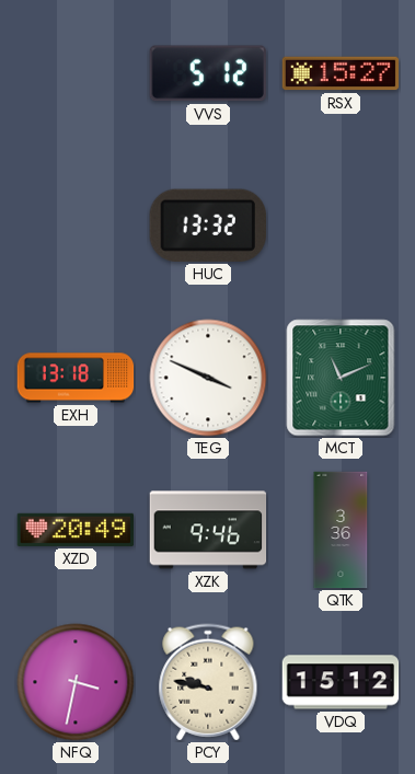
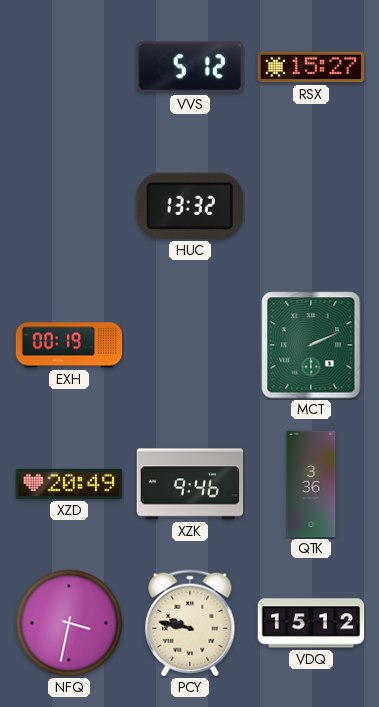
EXH: 13:18 -> 00:19 (69, 345)
TEG: 3:49 -> none (208, 378)
MCT: 11:11 -> 2:11 (311, 345)
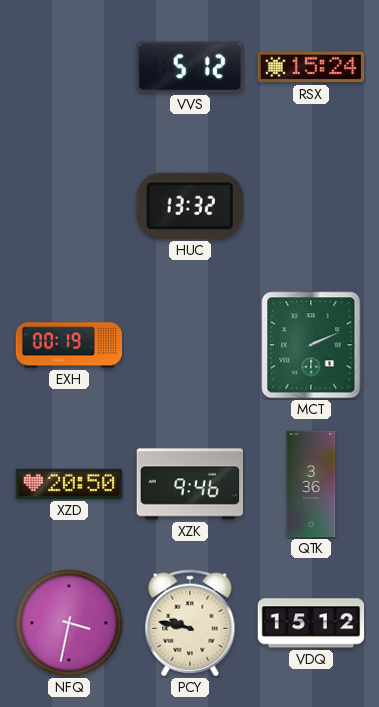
RSX: 15:27 -> 15:24 (311, 67)
XZD: 20:49 -> 20:50 (69, 484)
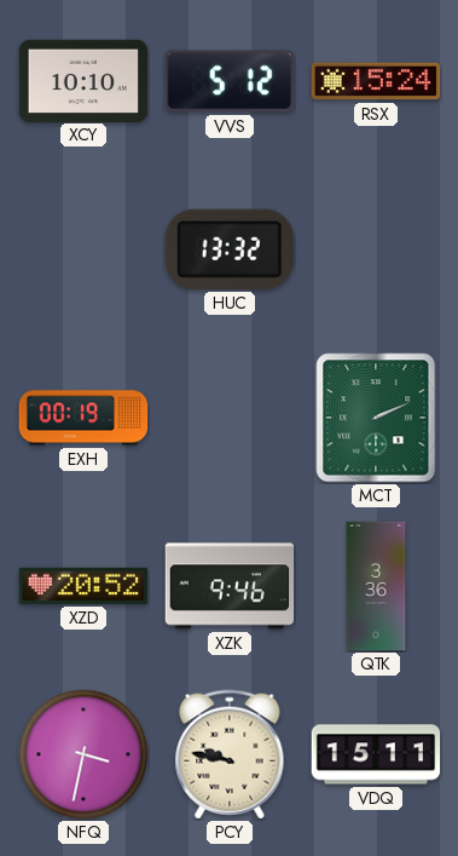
XCY: none -> 10:10 (83, 80)
XZD: 20:50 -> 20:52 (83, 586)
VDQ: 15:12 -> 15:11 (376, 754)
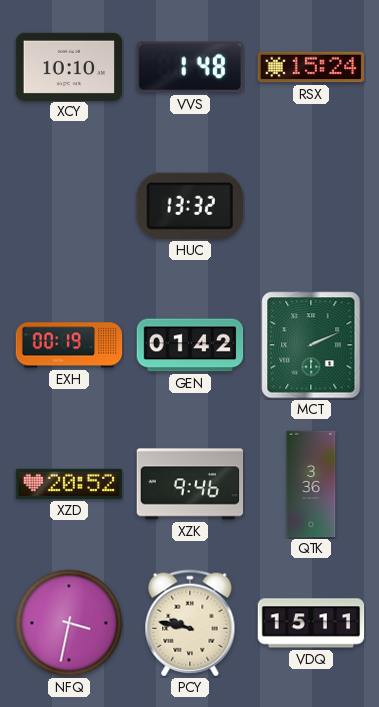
VVS: 5:12 -> 1:48 (190, 67)
GEN: none -> 01:42 (190, 345)
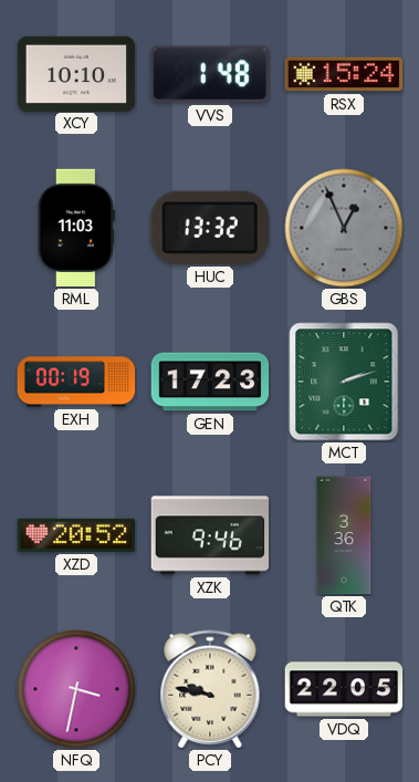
RML: none -> 11:03 (76, 228)
GBS: none -> 12:56 (344, 228)
GEN: 01:42 -> 17:23 (210, 382)
MCT: 2:11 -> 2:12 (344, 382)
VDQ: 15:11 -> 22:05 (344, 689)
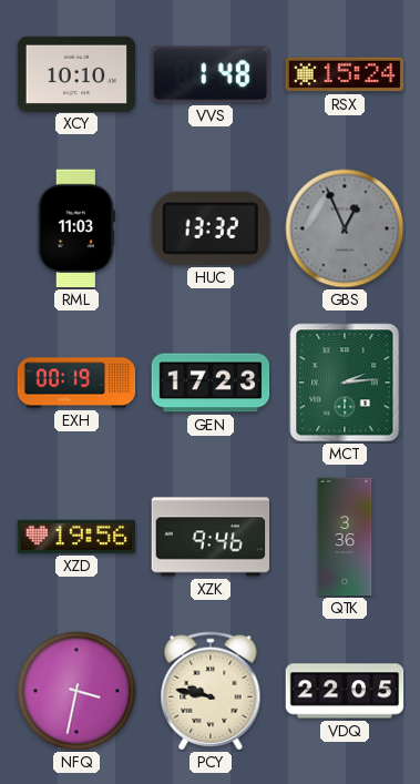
MCT: 2:12 -> 2:14 (345, 383)
XZD: 20:52 -> 19:56 (76, 537)
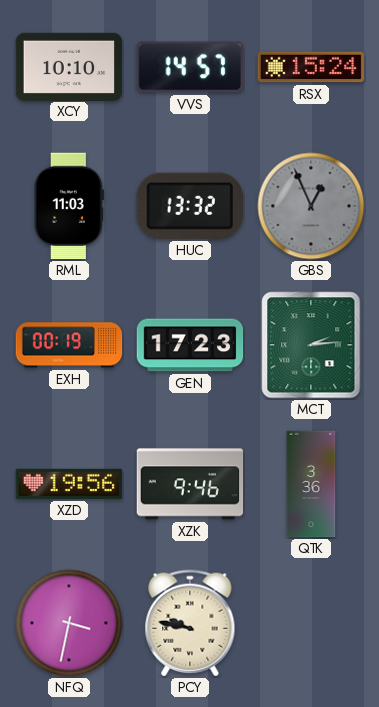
VVS: 1:48 -> 14:57 (190, 67)
VDQ: 22:05 -> none (345, 691)
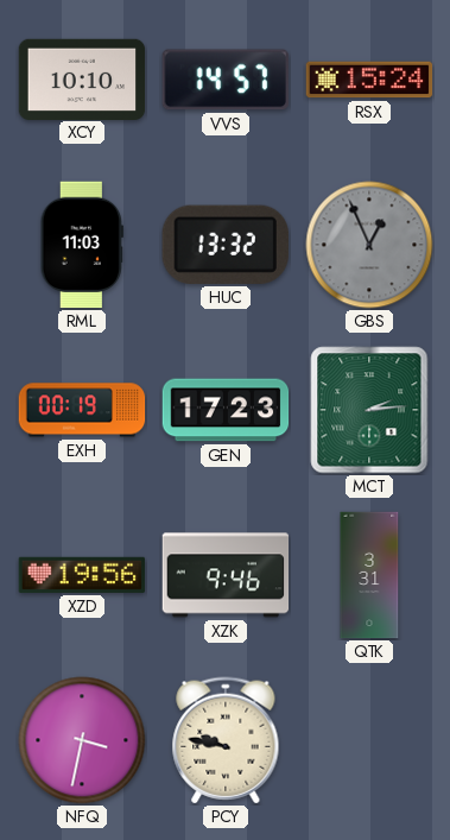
QTK: 3:36 -> 3:31 (369, 575)
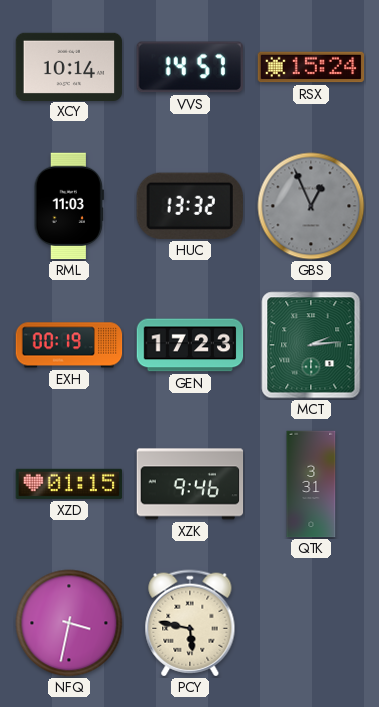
XCY: 10:10 -> 10:14 (69, 66)
XZD: 19:56 -> 01:15 (69, 484)
PCY: 9:47 -> 5:47 (190, 623)
